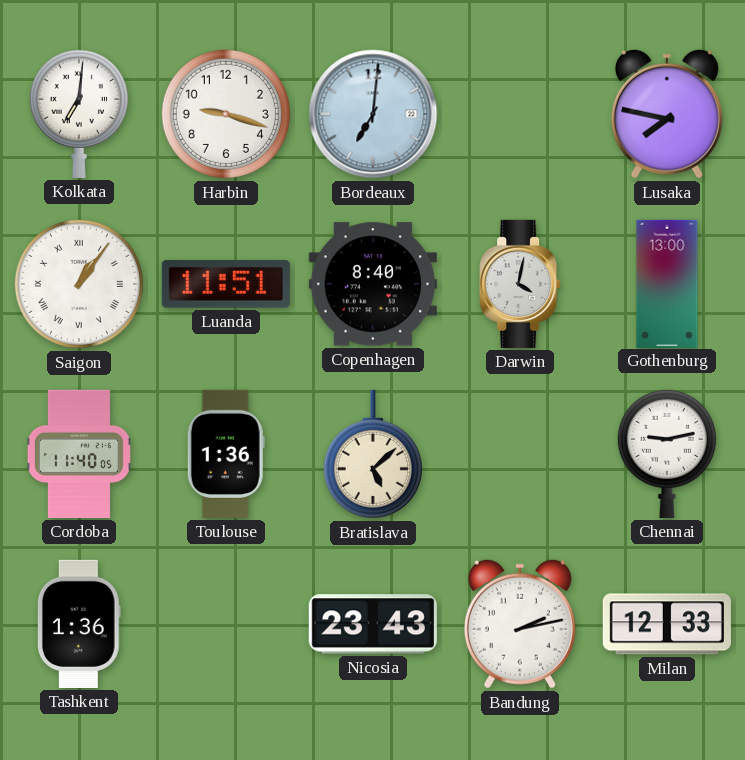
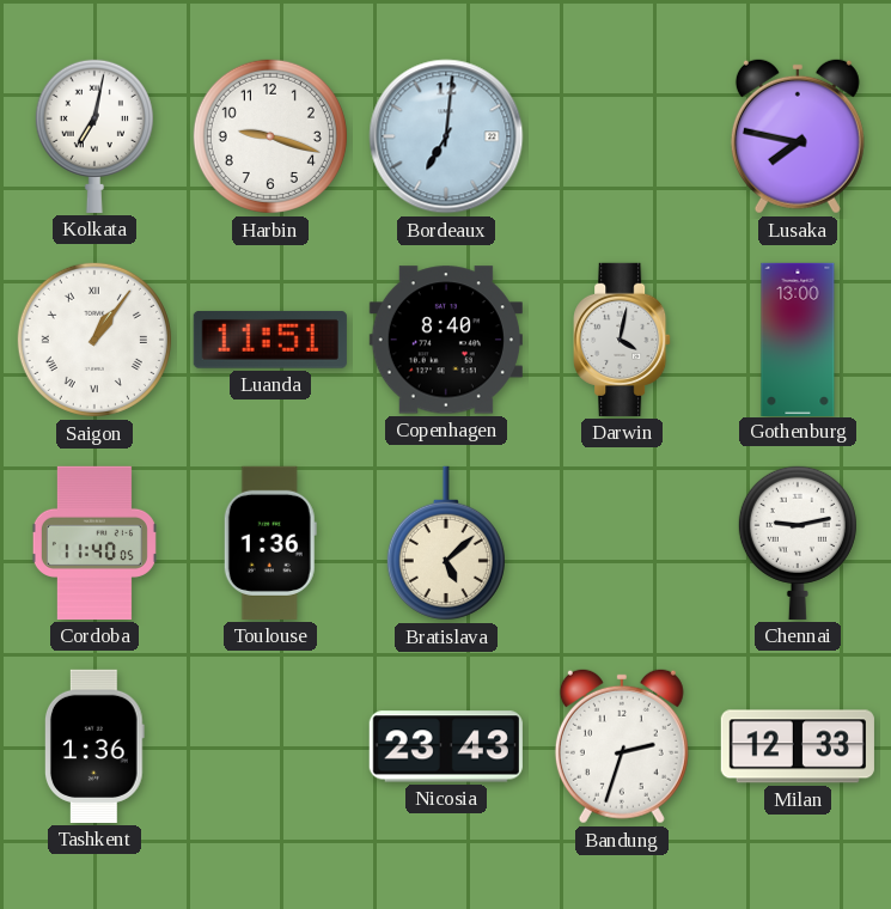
Kolkata: 7:01 -> 7:02 (94, 135)
Bandung: 2:13 -> 2:33 (622, 746)
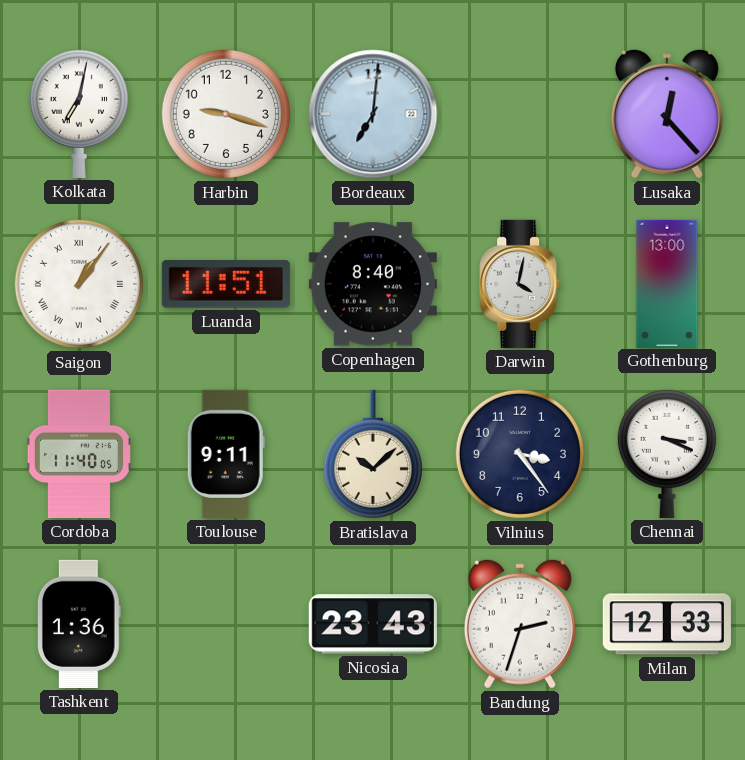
Lusaka: 7:47 -> 12:23 (667, 114)
Toulouse: 1:36 -> 9:11 (226, 454)
Bratislava: 5:08 -> 10:08 (373, 454)
Vilnius: none -> 3:24 (520, 454)
Chennai: 9:13 -> 3:19 (667, 453)
